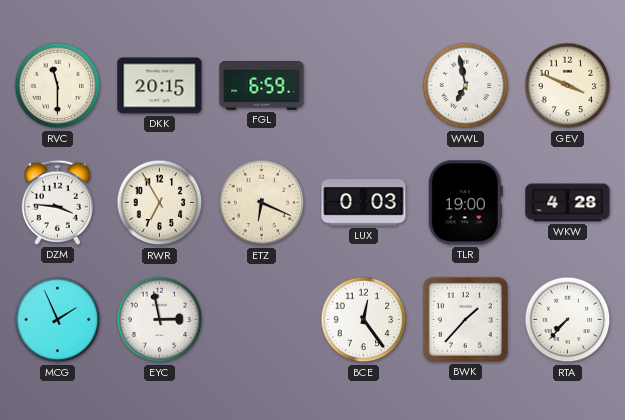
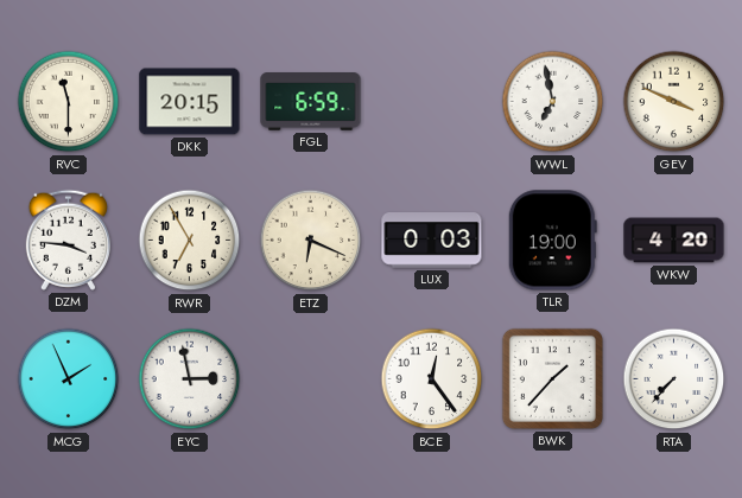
WKW: 4:28 -> 4:20 (674, 241)
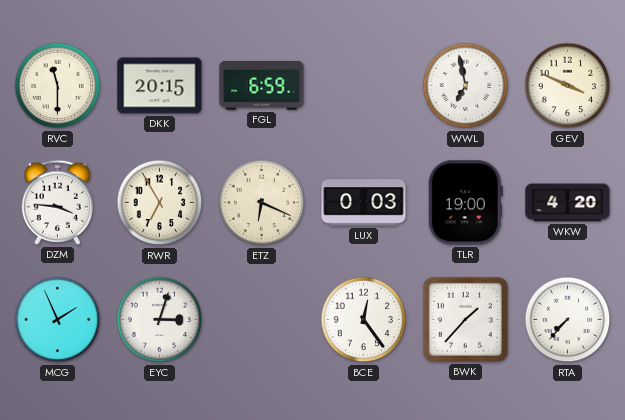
EYC: 2:58 -> 3:03 (160, 320)
